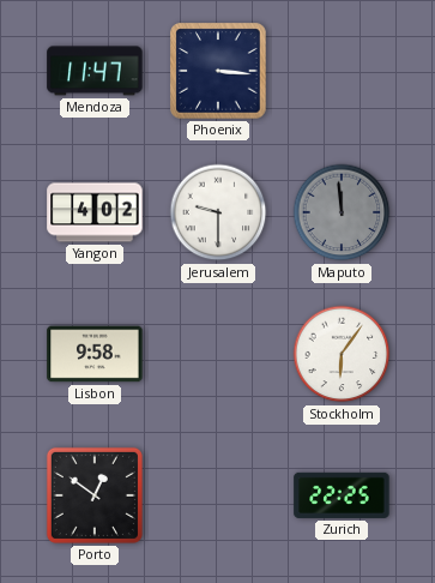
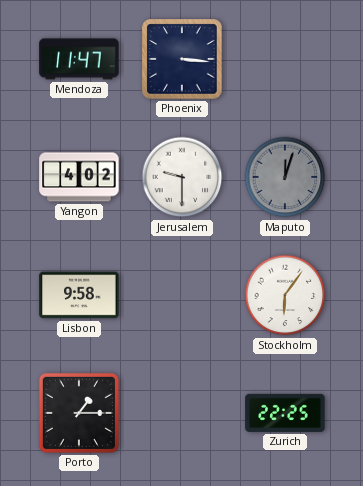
Maputo: 11:59 -> 12:03 (285, 177)
Porto: 12:51 -> 1:15 (79, 413)
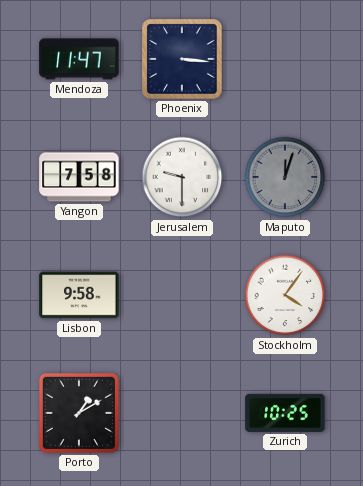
Yangon: 4:02 -> 7:58 (79, 177)
Stockholm: 6:06 -> 4:06 (285, 295)
Porto: 1:15 -> 1:10 (79, 413)
Zurich: 22:25 -> 10:25 (285, 413)
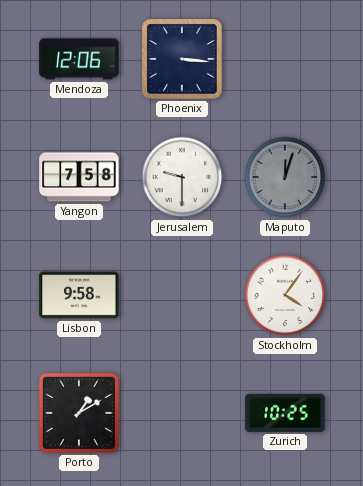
Mendoza: 11:47 -> 12:06 (79, 59)
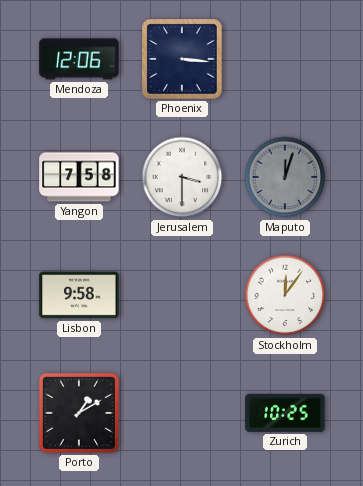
Jerusalem: 9:30 -> 3:30 (182, 177)
Stockholm: 4:06 -> 12:06 (285, 295)
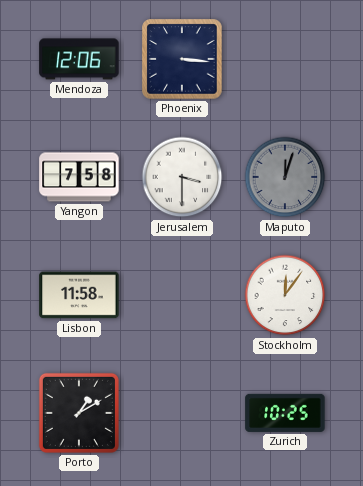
Lisbon: 9:58 -> 11:58 (79, 295)
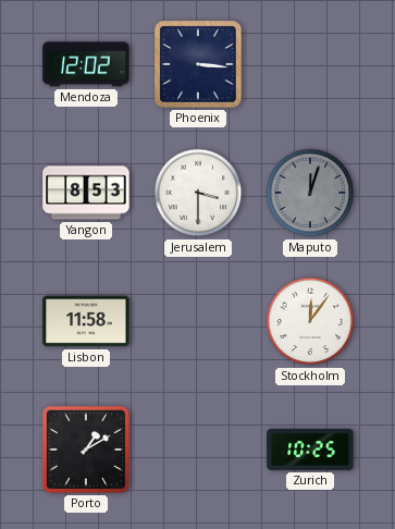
Mendoza: 12:06 -> 12:02 (86, 64)
Yangon: 7:58 -> 8:53 (86, 193)
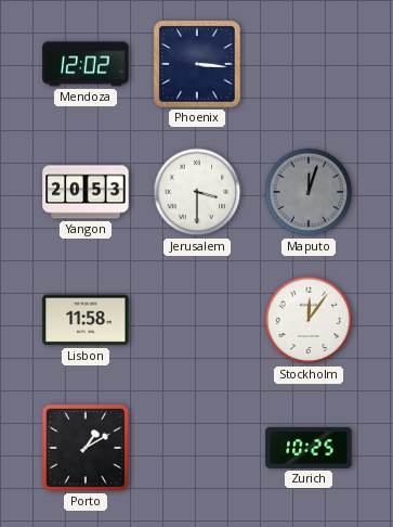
Yangon: 8:53 -> 20:53 (86, 192)
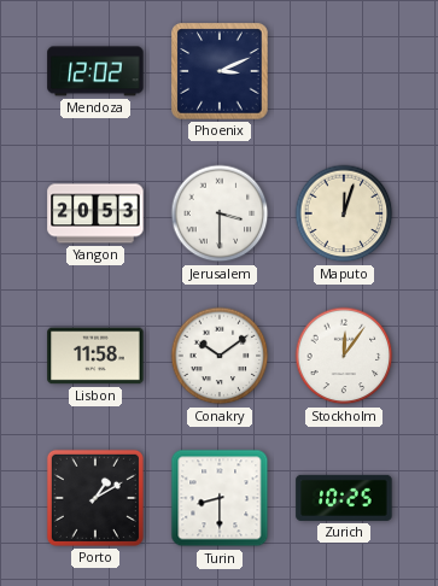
Phoenix: 3:16 -> 3:11 (220, 71)
Maputo dial: grey -> cream (344, 213)
Conakry: none -> 10:09 (220, 356)
Turin: none -> 8:30 (220, 498)
